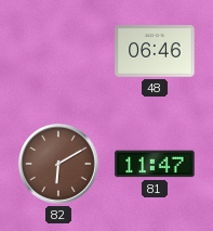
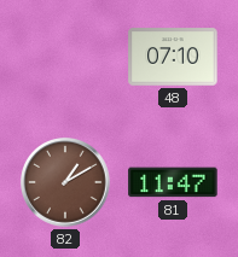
48: 06:46 -> 07:10 (173, 57)
82: 6:10 -> 1:10 (66, 183)
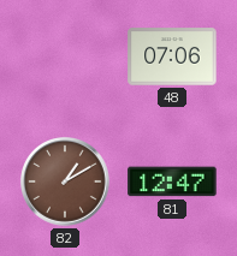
48: 07:10 -> 07:06 (172, 56)
81: 11:47 -> 12:47 (172, 181)
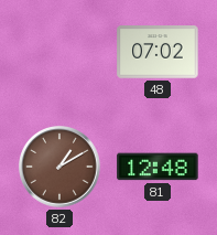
48: 07:06 -> 07:02 (158, 52)
81: 12:47 -> 12:48 (158, 167)
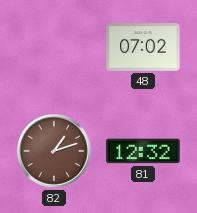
82: 1:10 -> 1:12 (55, 152)
81: 12:48 -> 12:32 (143, 151)
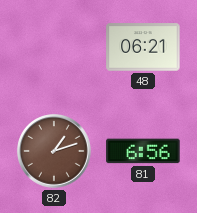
48: 07:02 -> 06:21 (143, 47)
81: 12:32 -> 6:56 (143, 151)
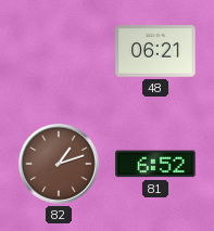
81: 6:56 -> 6:52 (155, 164)
